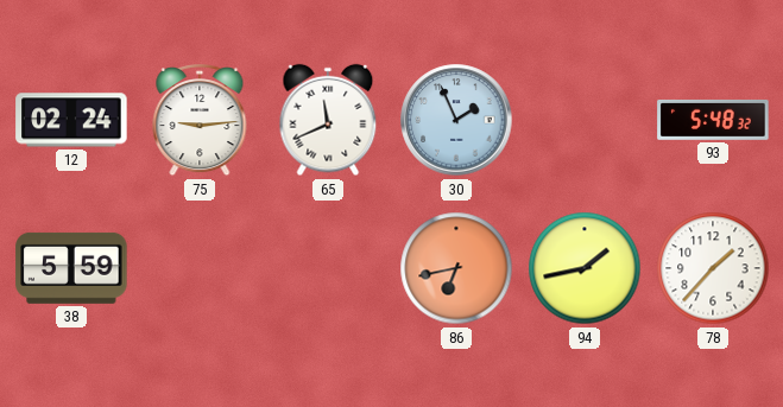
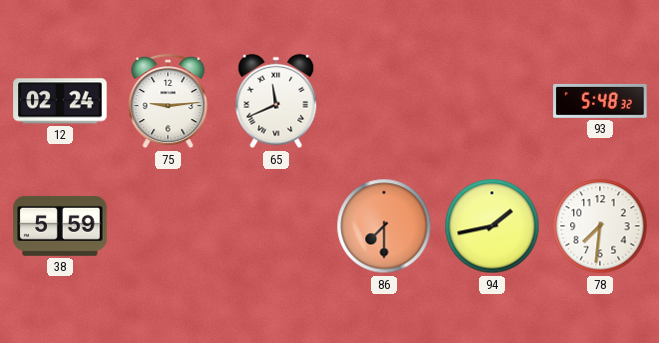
30: 1:56 -> none (456, 120)
86: 6:43 -> 7:30 (384, 226)
78: 1:37 -> 7:31 (600, 226)
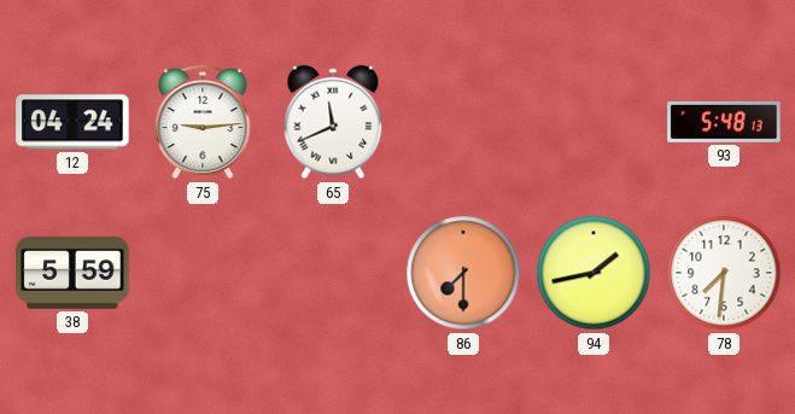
12: 02:24 -> 04:24 (72, 122)
93: 5:48:32 -> 5:48:13 (724, 122)
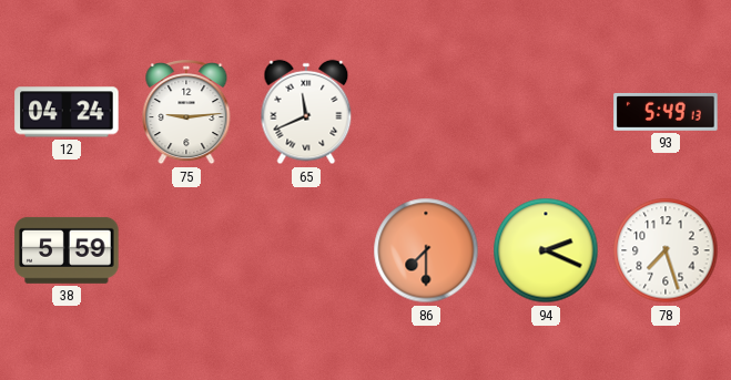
93: 5:48 -> 5:49 (666, 112)
94: 1:43 -> 2:19 (546, 250)
78: 7:31 -> 7:27 (666, 250)
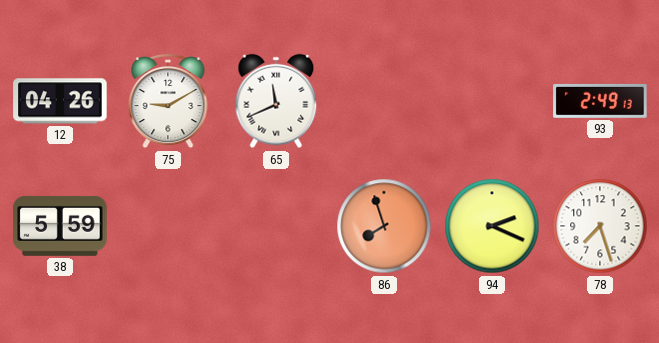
12: 04:24 -> 04:26 (60, 101)
75: 9:14 -> 9:10 (168, 102)
93: 5:49 -> 2:49 (600, 101)
86: 7:30 -> 7:57 (384, 226)
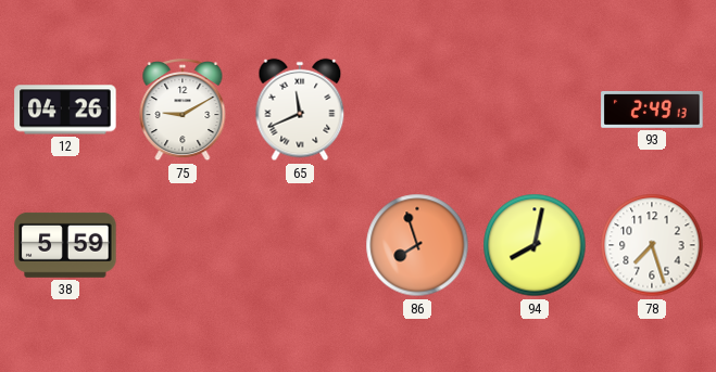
94: 2:19 -> 8:02 (535, 245)
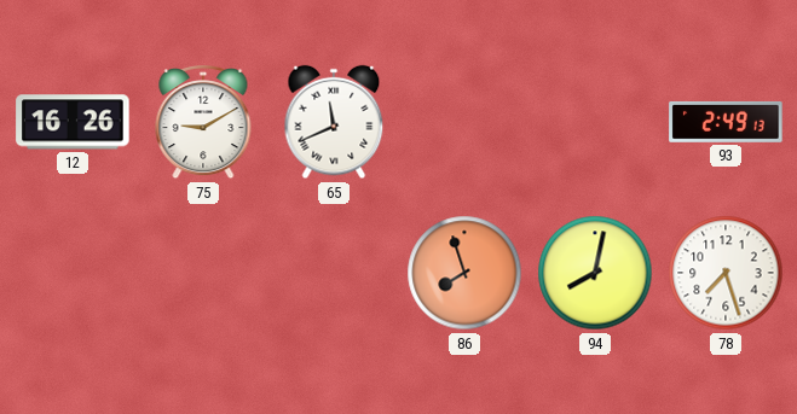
12: 04:26 -> 16:26 (73, 122)
38: 5:59 -> none (65, 245)
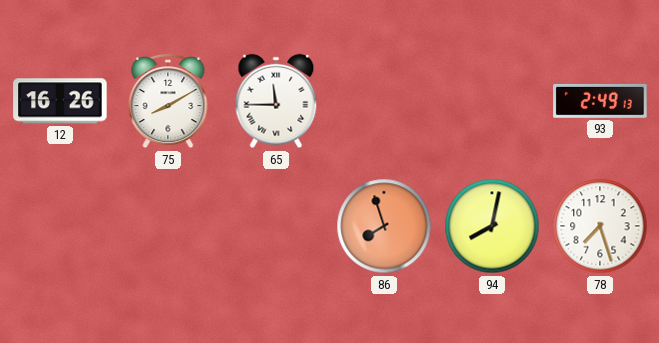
75: 9:10 -> 8:10 (168, 102)
65: 11:41 -> 11:45 (276, 101)
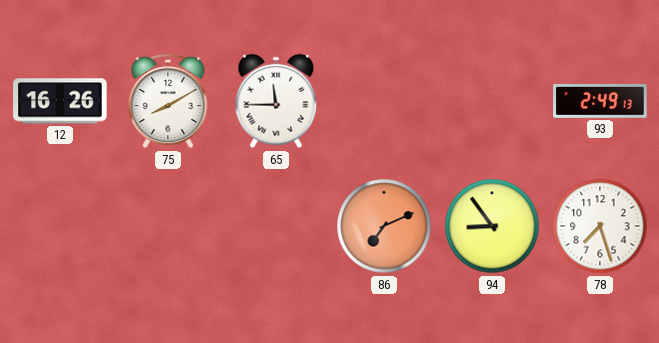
86: 7:57 -> 7:11 (384, 226)
94: 8:02 -> 8:54 (492, 226)
